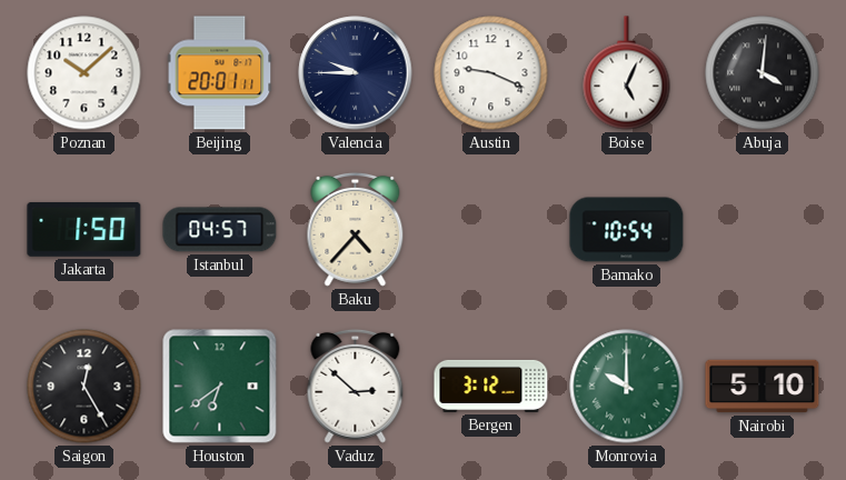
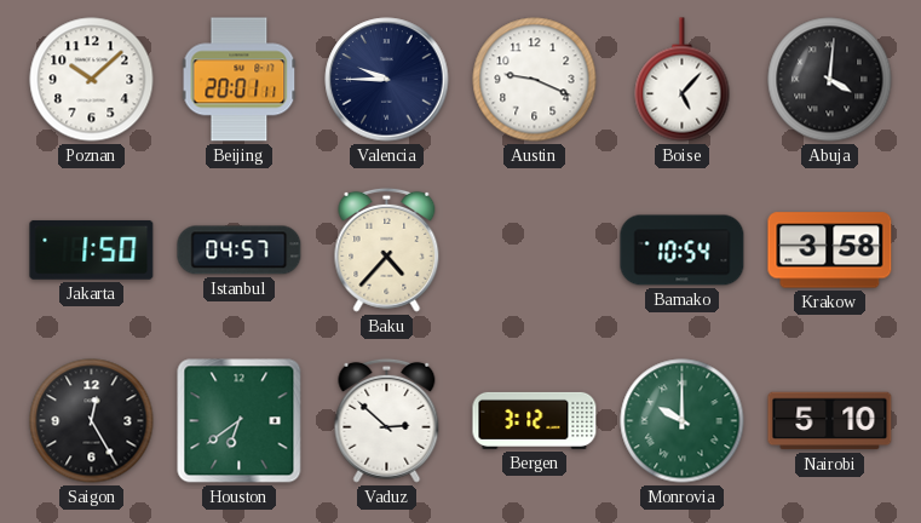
Boise: 5:04 -> 5:07 (683, 80)
Krakow: none -> 3:58 (830, 251)
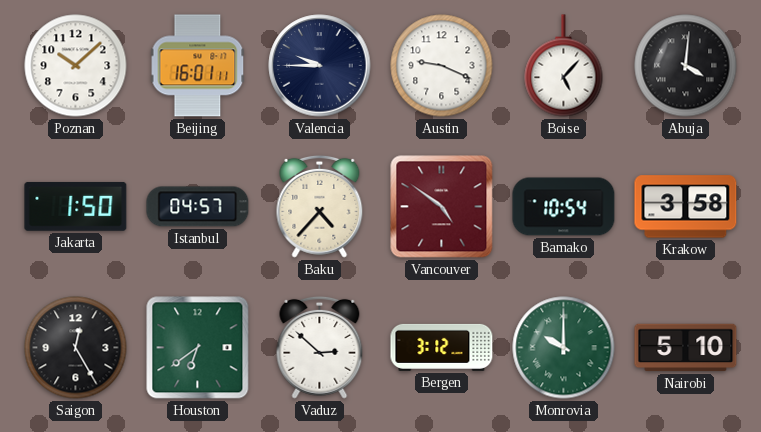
Beijing: 20:01 -> 16:01 (198, 66)
Vancouver: none -> 4:51 (442, 207)
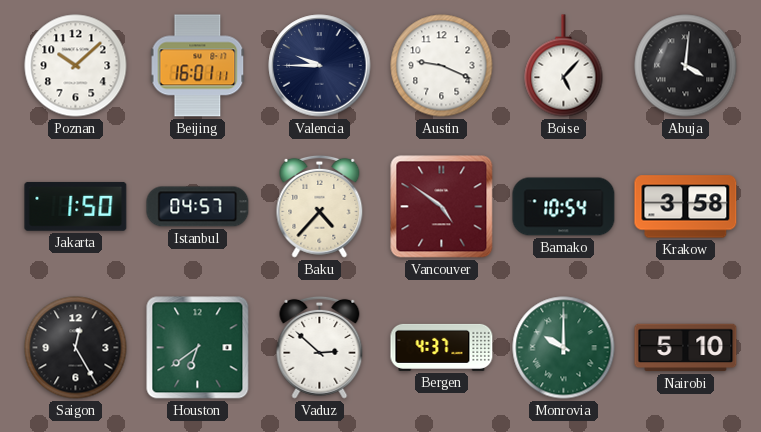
Bergen: 3:12 -> 4:37 (442, 347)
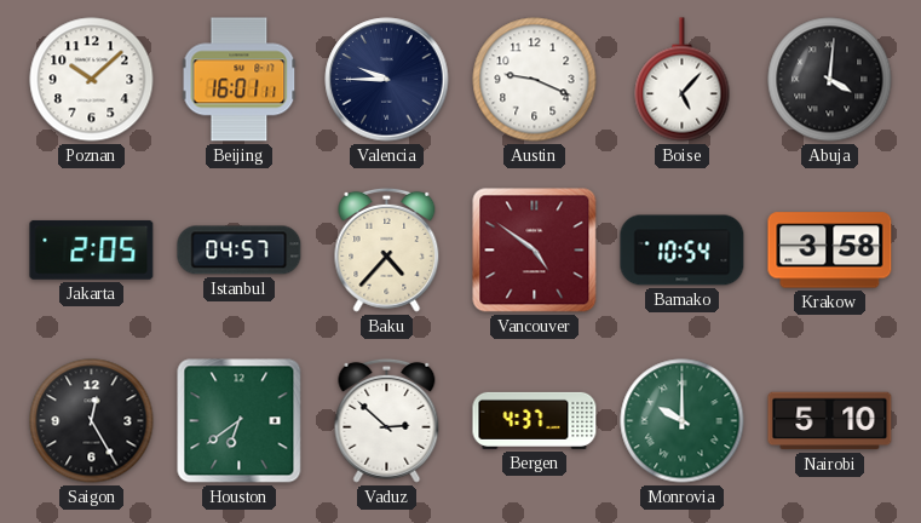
Jakarta: 1:50 -> 2:05 (92, 249)
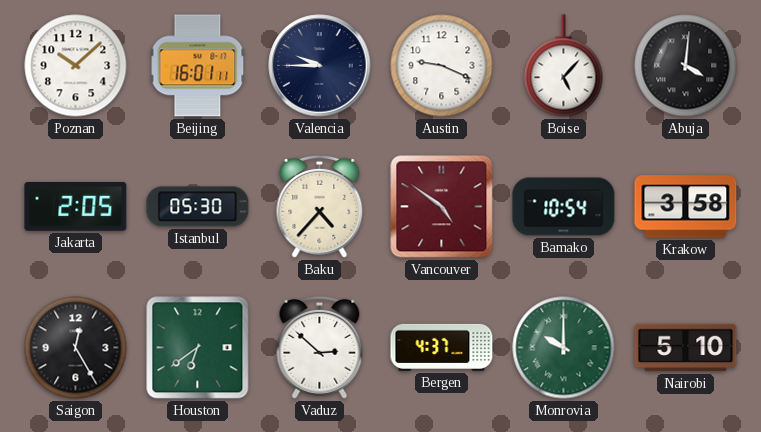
Istanbul: 04:57 -> 05:30 (198, 207)
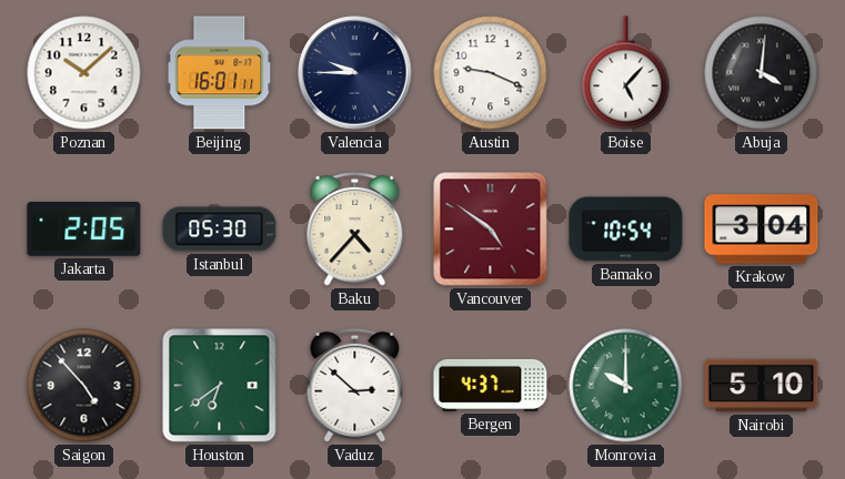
Krakow: 3:58 -> 3:04 (762, 230)
Saigon: 12:25 -> 4:53 (84, 386)
